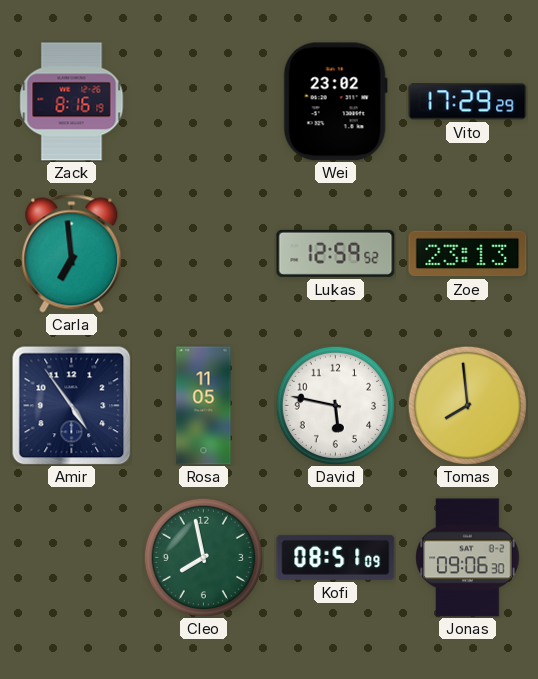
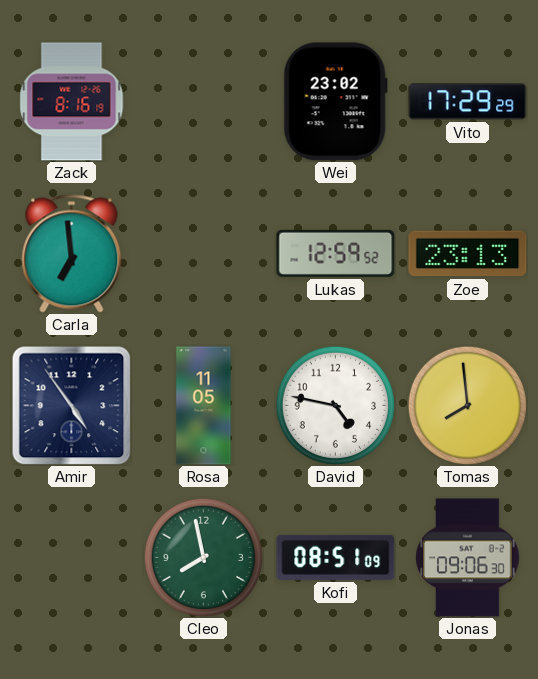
David: 5:47 -> 4:47 (335, 405)
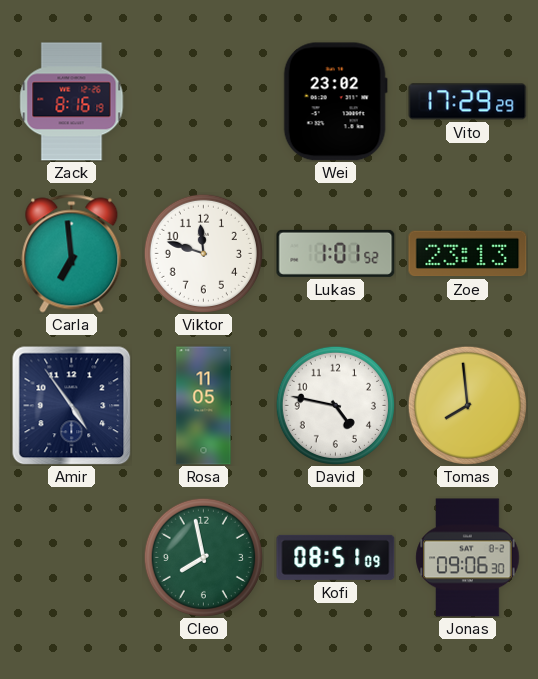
Viktor: none -> 11:48 (203, 253)
Lukas: 12:59 -> 1:01 (336, 253)
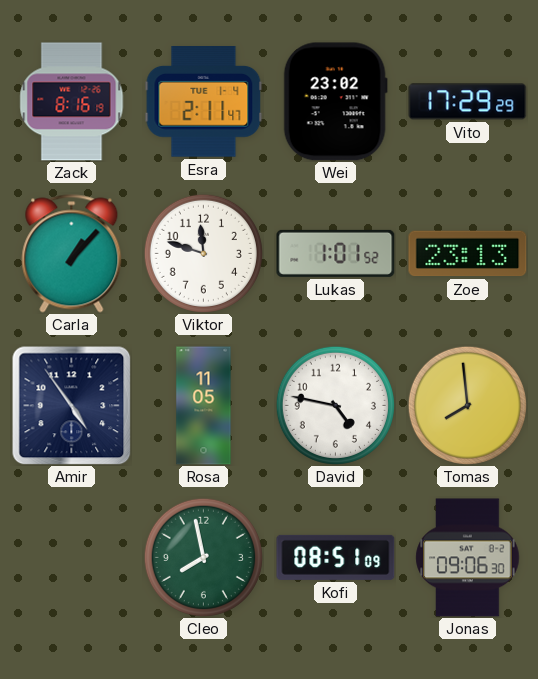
Esra: none -> 2:11 (204, 102)
Carla: 6:59 -> 1:07 (72, 254)
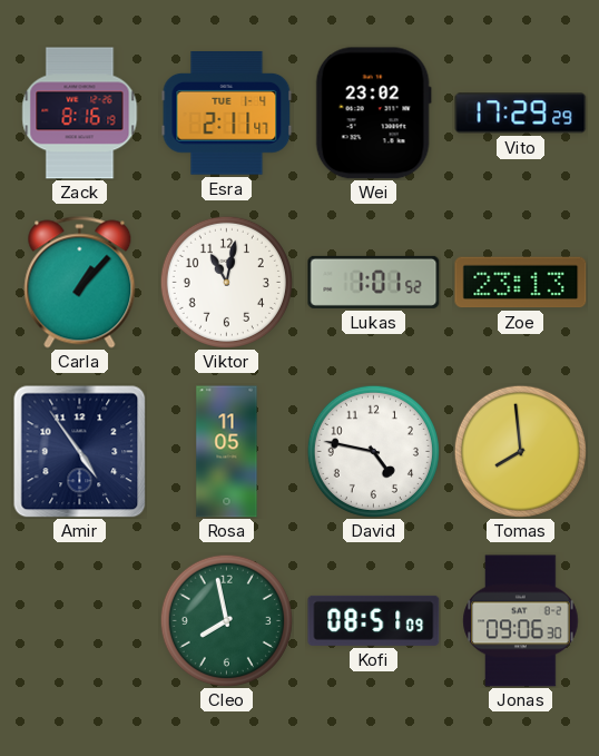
Viktor: 11:48 -> 11:02 (226, 282)
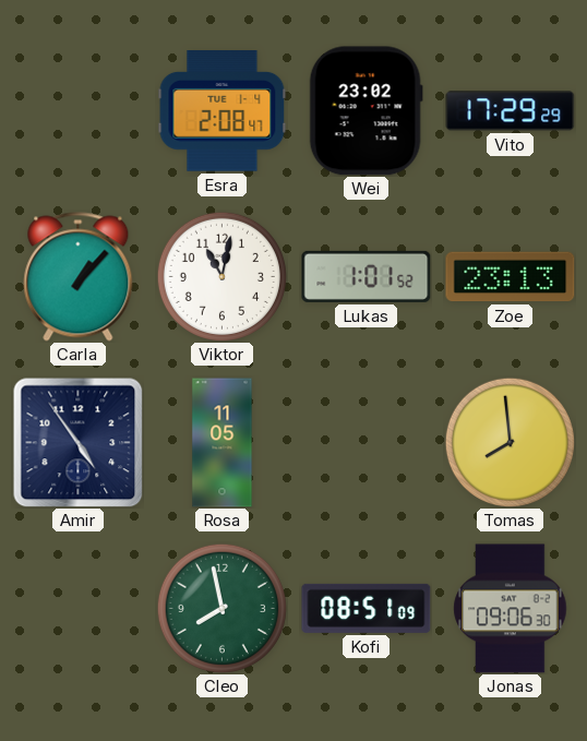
Zack: 8:16 -> none (80, 114)
Esra: 2:11 -> 2:08 (223, 111)
David: 4:47 -> none (373, 451)
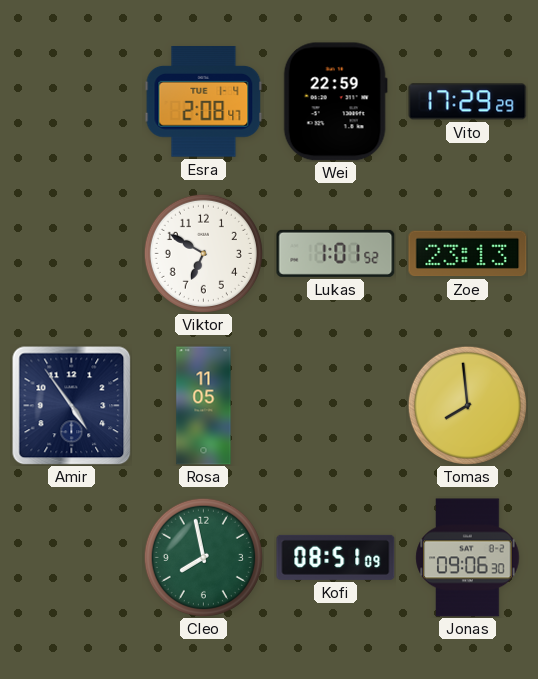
Wei: 23:02 -> 22:59 (335, 102)
Carla: 1:07 -> none (79, 277)
Viktor: 11:02 -> 6:50 (203, 253)
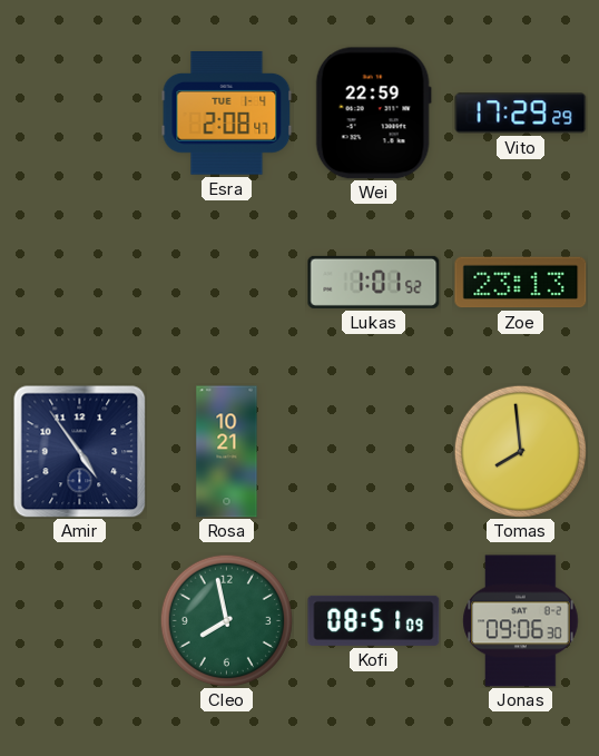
Viktor: 6:50 -> none (203, 253)
Rosa: 11:05 -> 10:21 (227, 452)
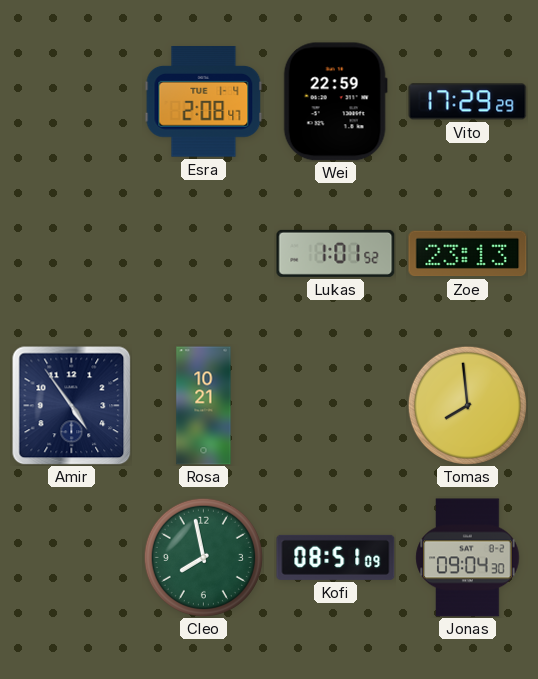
Jonas: 09:06 -> 09:04 (468, 558)
